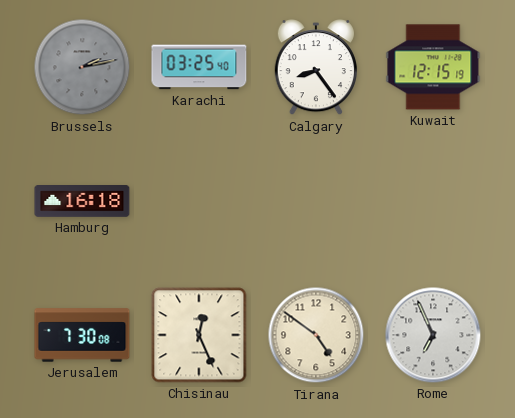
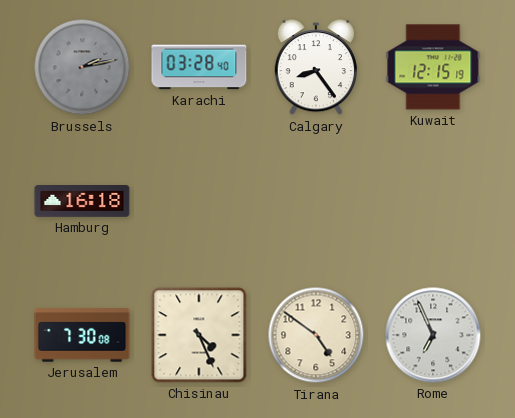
Karachi: 03:25 -> 03:28 (199, 67)
Chisinau: 12:26 -> 4:26 (199, 335)
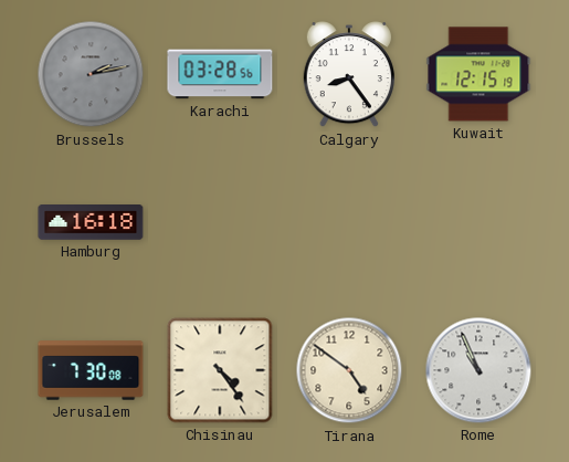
Karachi: 03:28:40 -> 03:28:56 (220, 74)
Chisinau: 4:26 -> 4:24 (220, 370)
Rome: 6:56 -> 10:56 (478, 370)
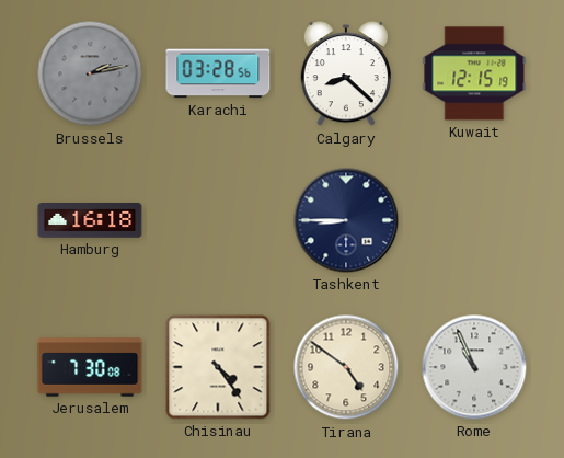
Calgary: 8:24 -> 8:22 (346, 75)
Tashkent: none -> 8:45 (346, 220)
